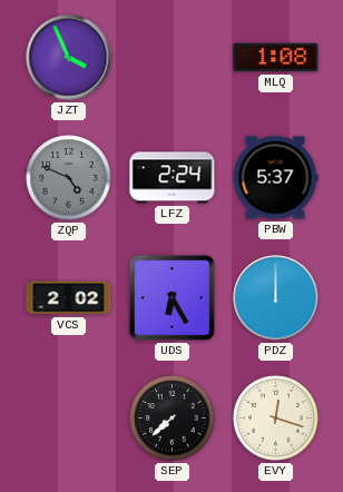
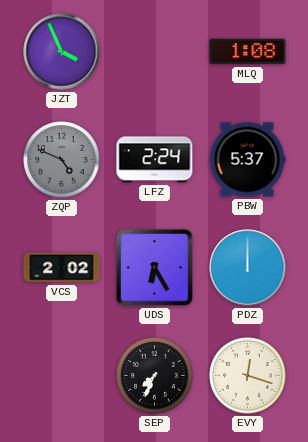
SEP: 7:38 -> 7:34 (155, 376)
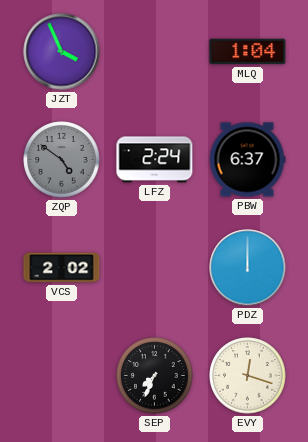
MLQ: 1:08 -> 1:04 (248, 52)
ZQP: 4:49 -> 4:51 (62, 160)
PBW: 5:37 -> 6:37 (247, 160)
UDS: 6:25 -> none (154, 267)
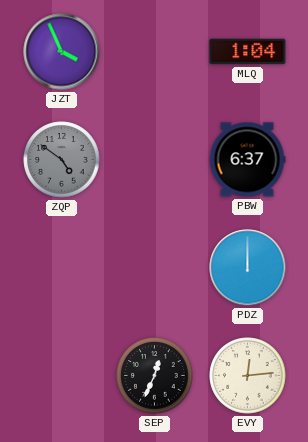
LFZ: 2:24 -> none (155, 160)
VCS: 2:02 -> none (62, 268)
SEP: 7:34 -> 12:34 (155, 376)
EVY: 12:18 -> 12:14 (248, 376)
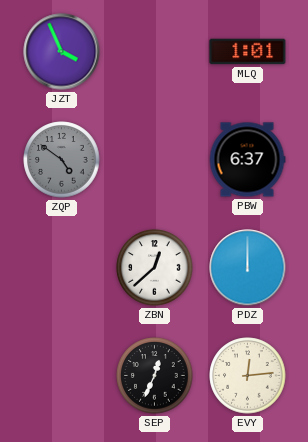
MLQ: 1:04 -> 1:01 (248, 52)
ZBN: none -> 12:38 (155, 268)
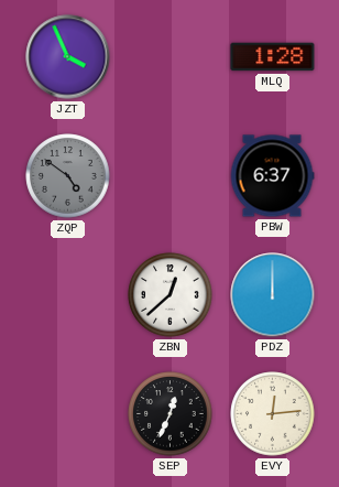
MLQ: 1:01 -> 1:28 (273, 57)
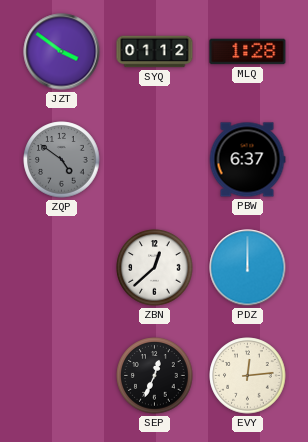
JZT: 3:56 -> 3:51 (62, 52)
SYQ: none -> 01:12 (155, 52)
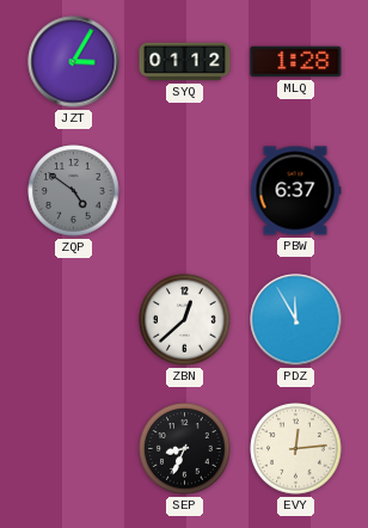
JZT: 3:51 -> 3:05 (74, 62)
PDZ: 12:00 -> 11:55 (296, 320)
SEP: 12:34 -> 8:34 (185, 449)
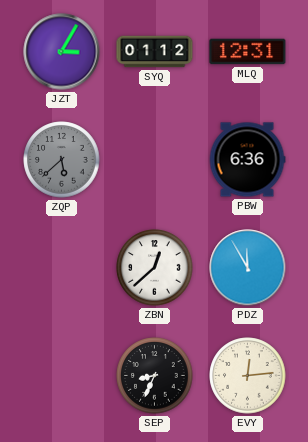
MLQ: 1:28 -> 12:31 (248, 52)
ZQP: 4:51 -> 5:38 (62, 160)
PBW: 6:37 -> 6:36 (247, 160)
